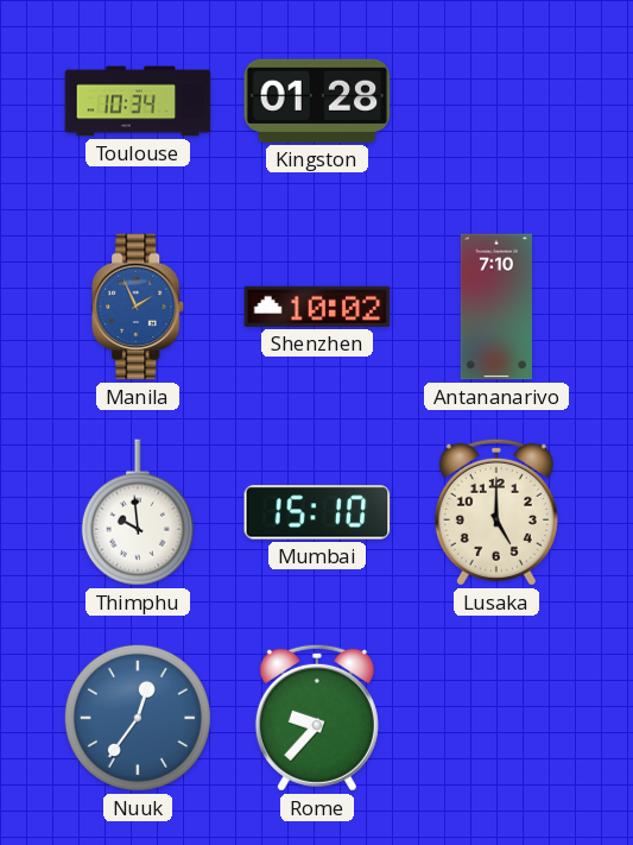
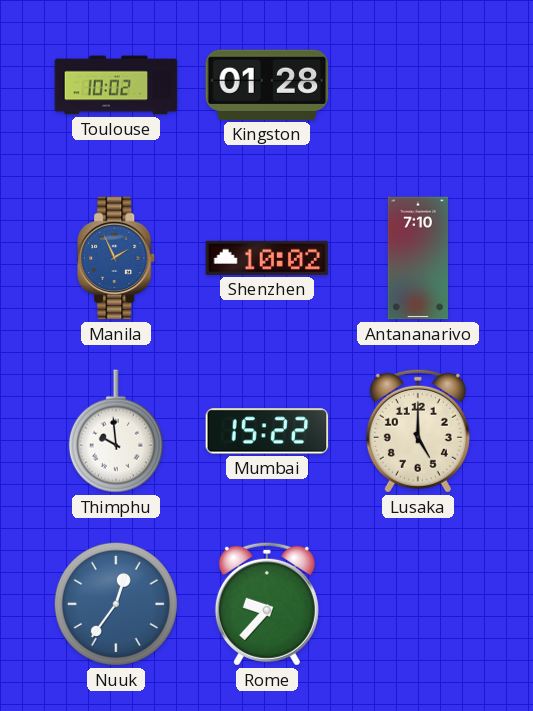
Toulouse: 10:34 -> 10:02 (116, 85)
Mumbai: 15:10 -> 15:22 (267, 431)
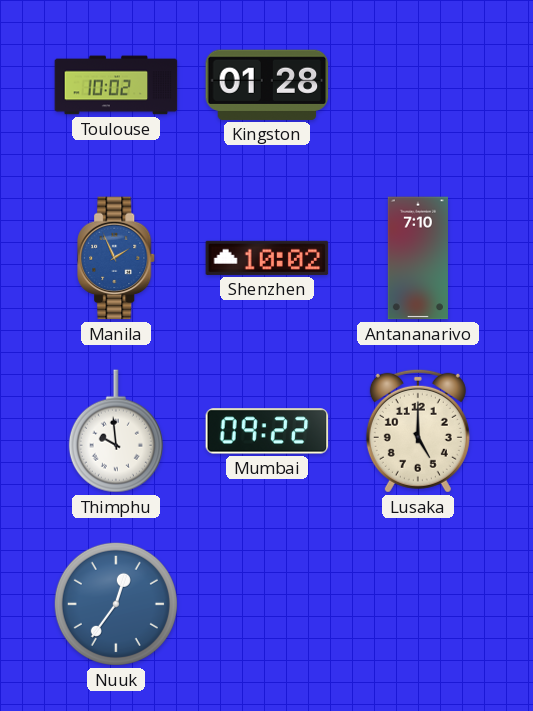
Mumbai: 15:22 -> 09:22 (267, 431)
Rome: 9:37 -> none (267, 604)
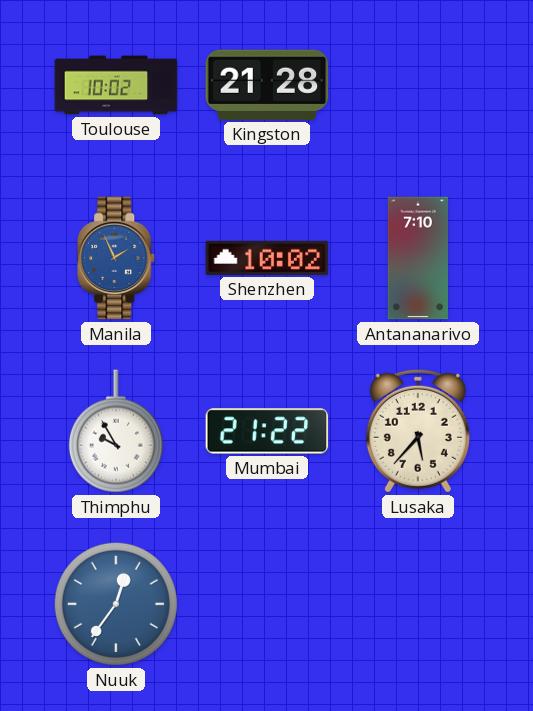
Kingston: 01:28 -> 21:28 (267, 85)
Thimphu: 9:59 -> 9:55 (116, 431)
Mumbai: 09:22 -> 21:22 (267, 431)
Lusaka: 5:00 -> 5:37 (418, 431)
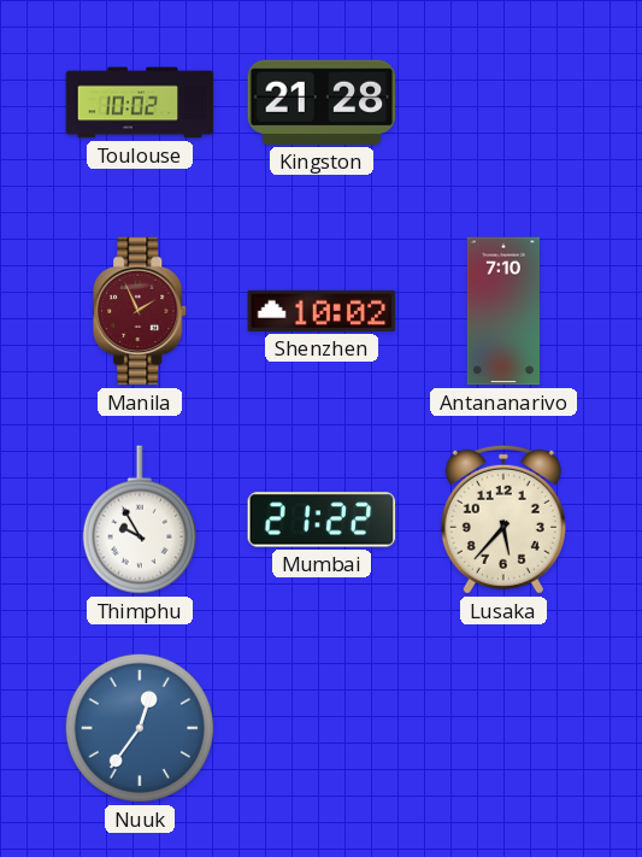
Manila dial: blue -> burgundy (141, 311)
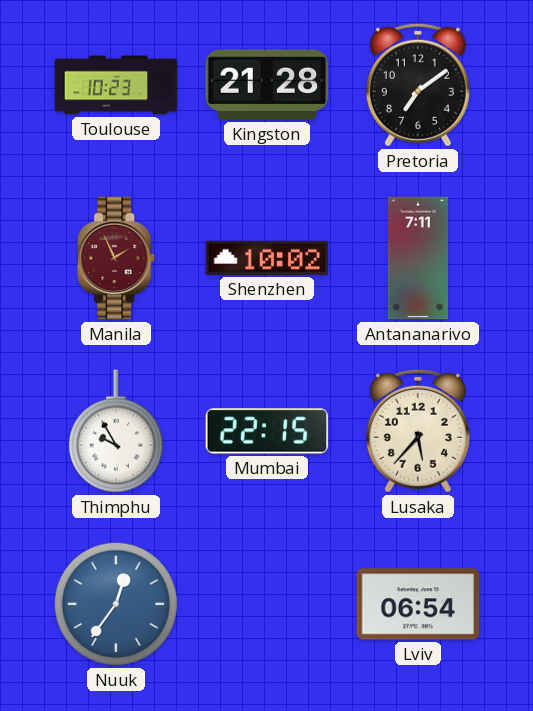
Toulouse: 10:02 -> 10:23 (116, 85)
Pretoria: none -> 7:09 (418, 85)
Antananarivo: 7:10 -> 7:11 (418, 258)
Mumbai: 21:22 -> 22:15 (267, 431)
Lviv: none -> 06:54 (418, 604)
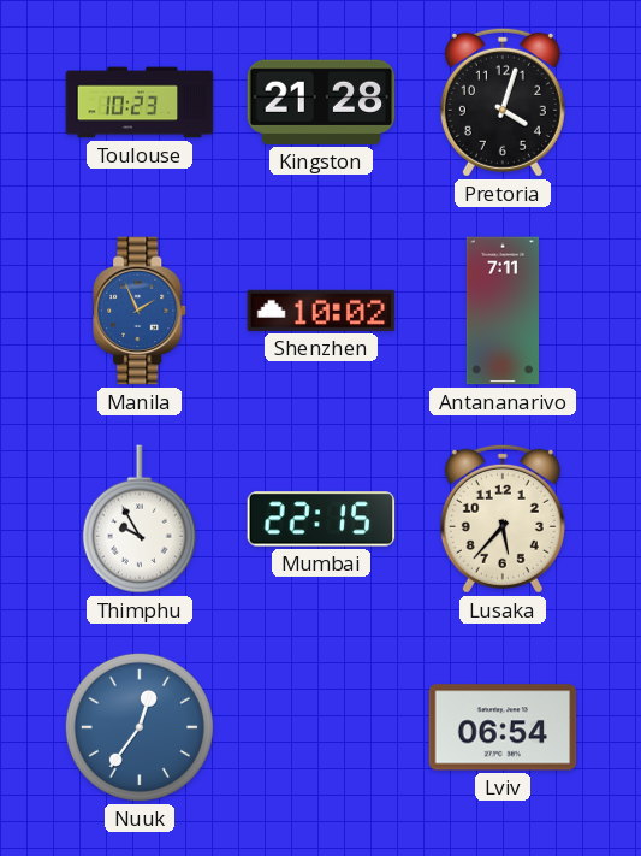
Pretoria: 7:09 -> 4:03 (503, 102)
Manila dial: burgundy -> blue (141, 311)
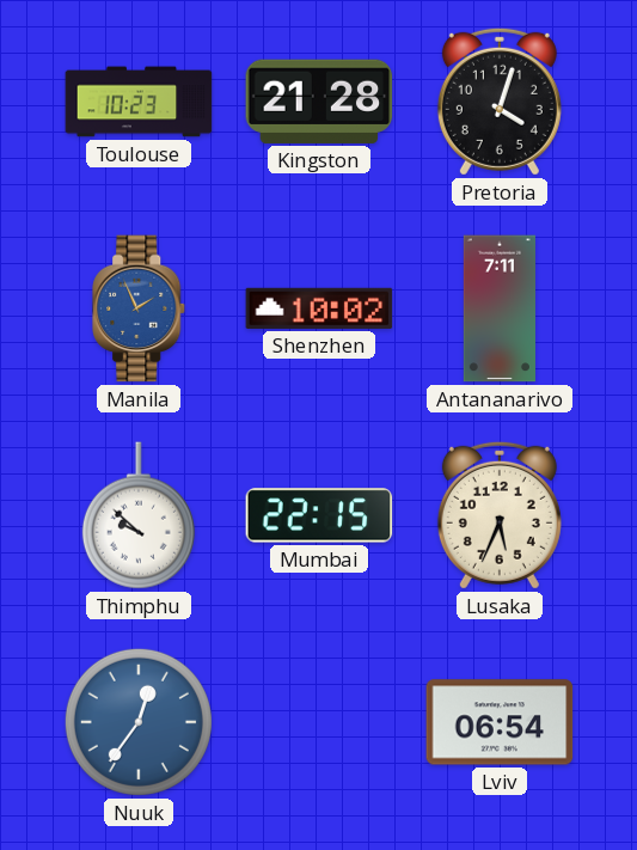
Thimphu: 9:55 -> 9:52 (139, 515)
Lusaka: 5:37 -> 5:34 (500, 515)
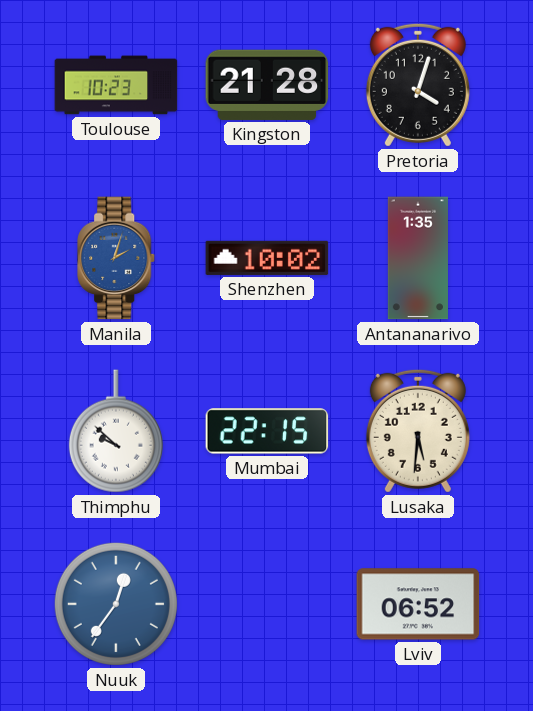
Manila: 1:56 -> 2:03 (117, 258)
Antananarivo: 7:11 -> 1:35 (418, 258)
Lusaka: 5:34 -> 5:31 (418, 431)
Lviv: 06:54 -> 06:52 (418, 604)
